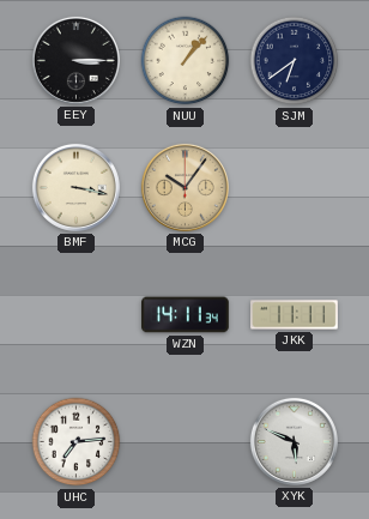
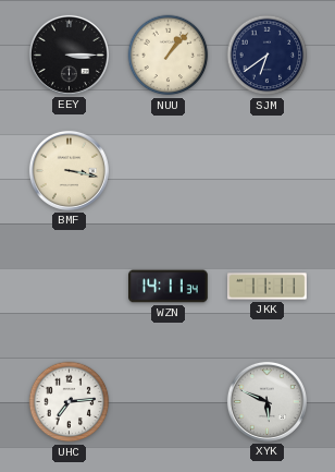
MCG: 10:06 -> none (184, 187)
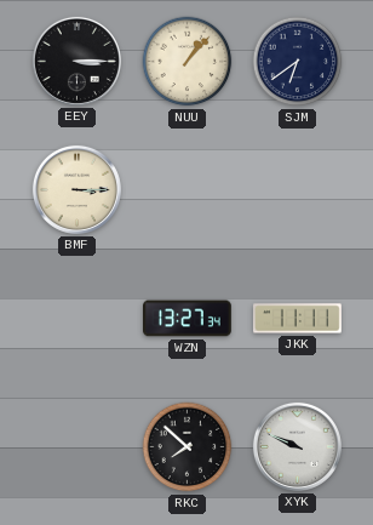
BMF: 3:17 -> 3:15 (76, 189)
WZN: 14:11 -> 13:27 (188, 319)
UHC: 7:14 -> none (70, 402)
RKC: none -> 7:52 (188, 447)
XYK: 5:49 -> 9:49 (297, 446)
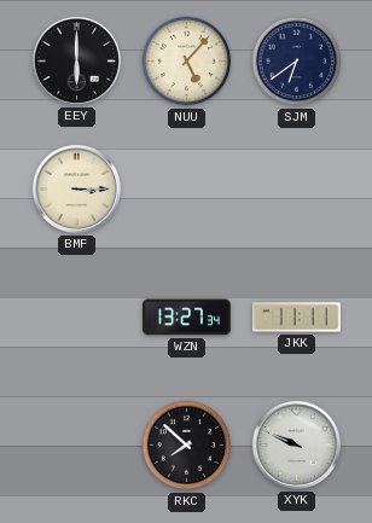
EEY: 3:15 -> 6:00 (76, 60)
NUU: 1:07 -> 5:07 (187, 62)
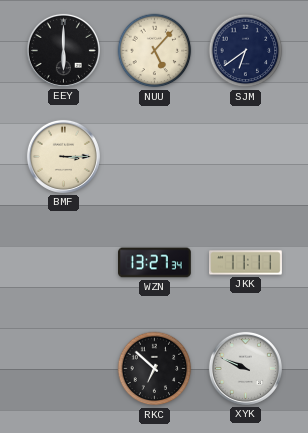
RKC: 7:52 -> 6:52 (155, 369)
